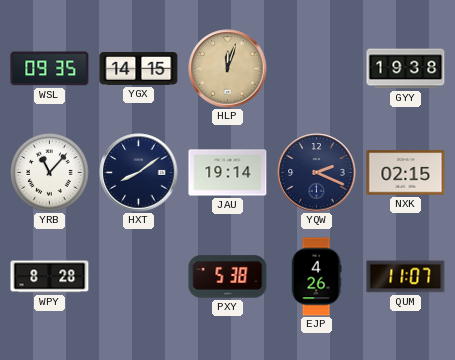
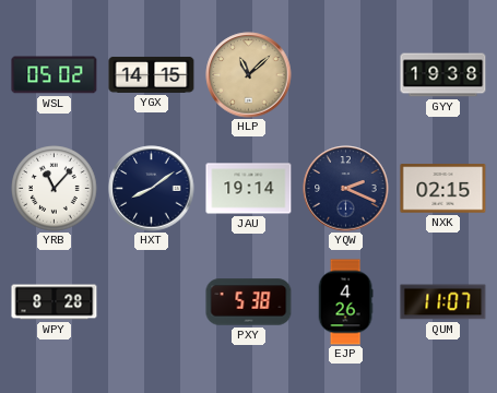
WSL: 09:35 -> 05:02 (55, 75)
HLP: 12:03 -> 11:08 (249, 75)
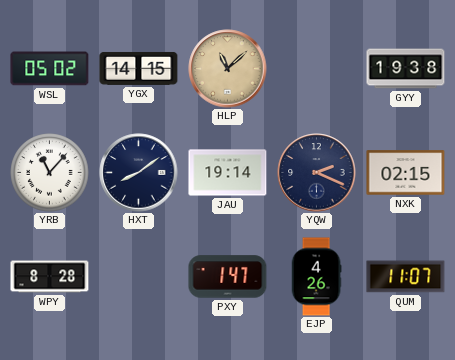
PXY: 5:38 -> 1:47 (228, 277)
